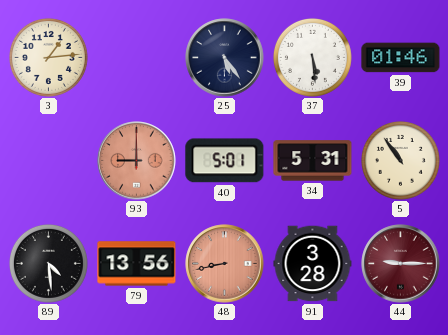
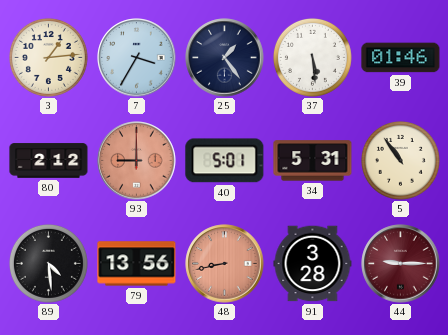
7: none -> 3:35 (137, 58)
25: 5:24 -> 1:24 (225, 58)
80: none -> 2:12 (49, 161)
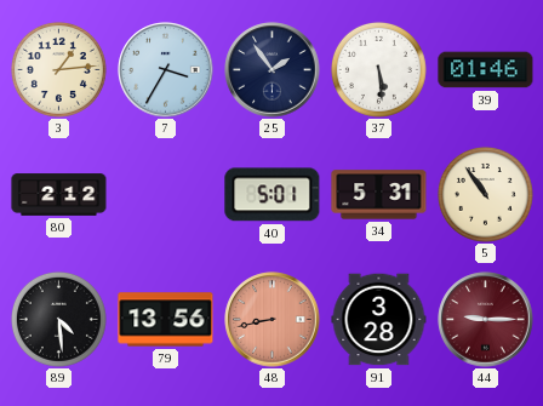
25: 1:24 -> 1:54 (273, 70)
93: 9:00 -> none (137, 161)
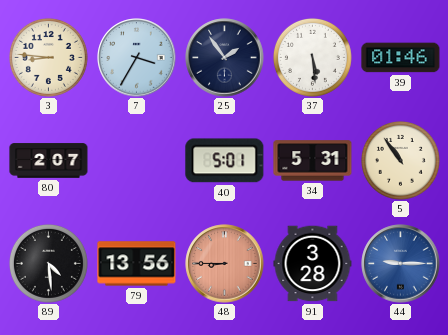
3: 1:14 -> 8:46 (48, 57)
80: 2:12 -> 2:07 (49, 161)
48: 8:43 -> 8:45 (225, 264)
44 dial: burgundy -> blue (401, 264)
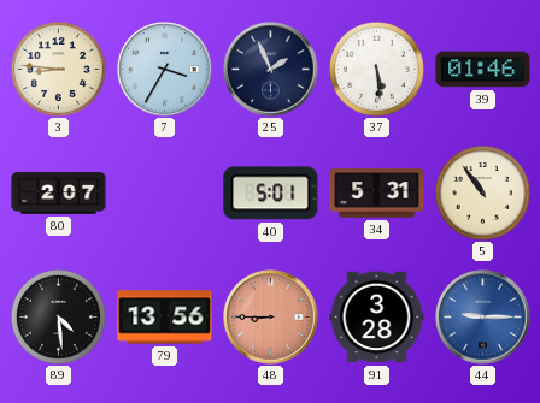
25: 1:54 -> 1:56 (271, 70)
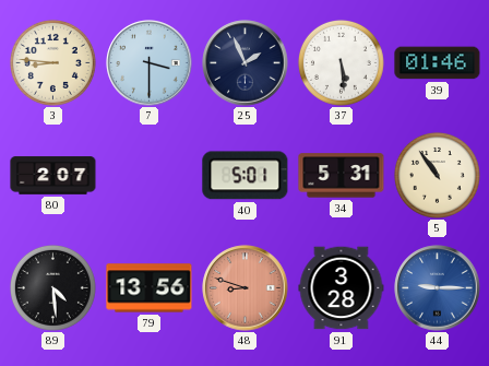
7: 3:35 -> 3:30 (150, 63)
48: 8:45 -> 8:48 (246, 288)
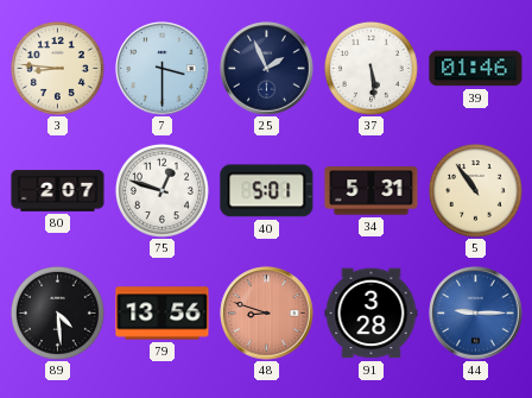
75: none -> 12:48 (161, 190)
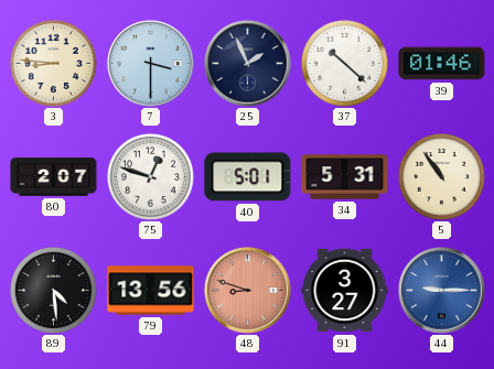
37: 5:29 -> 10:22 (344, 63)
91: 3:28 -> 3:27 (345, 291)
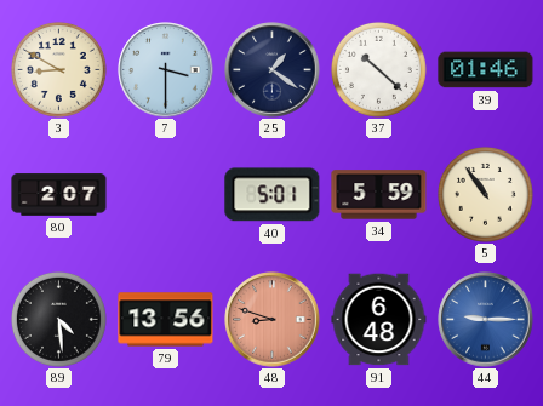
3: 8:46 -> 8:50 (58, 69)
25: 1:56 -> 1:21 (273, 70)
75: 12:48 -> none (150, 176)
34: 5:31 -> 5:59 (379, 195)
91: 3:27 -> 6:48 (379, 320)
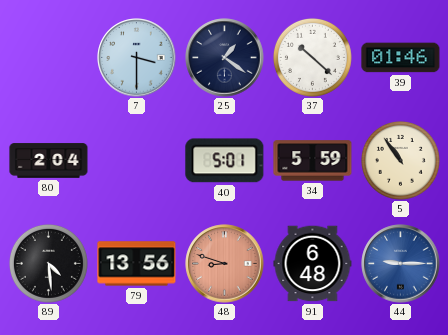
3: 8:50 -> none (58, 69)
80: 2:07 -> 2:04 (49, 161)
